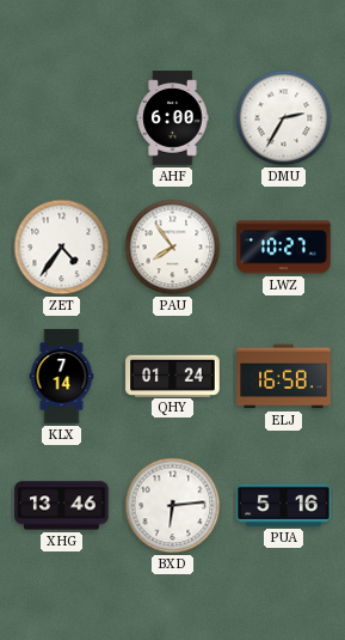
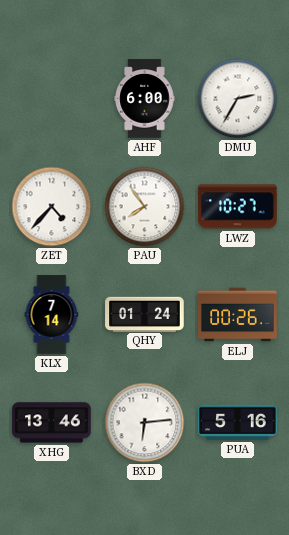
ZET: 4:36 -> 4:37 (52, 207)
ELJ: 16:58 -> 00:26 (238, 315)
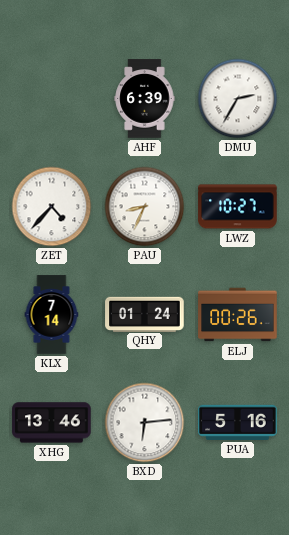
AHF: 6:00 -> 6:39 (145, 99)
PAU: 7:54 -> 8:34 (145, 207)
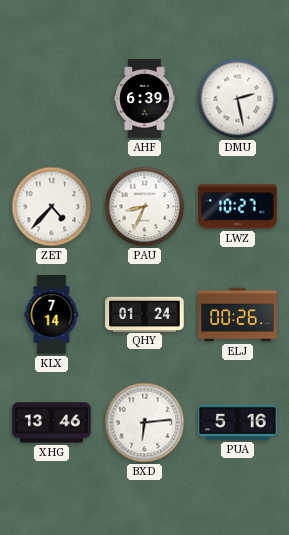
DMU: 2:35 -> 2:28 (238, 99)
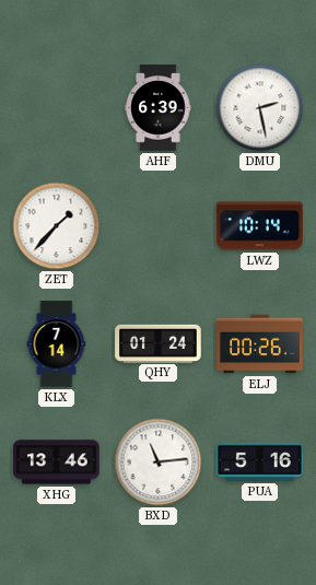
ZET: 4:37 -> 1:37 (57, 226)
PAU: 8:34 -> none (145, 207)
LWZ: 10:27 -> 10:14 (260, 226)
BXD: 6:14 -> 11:14 (159, 463)
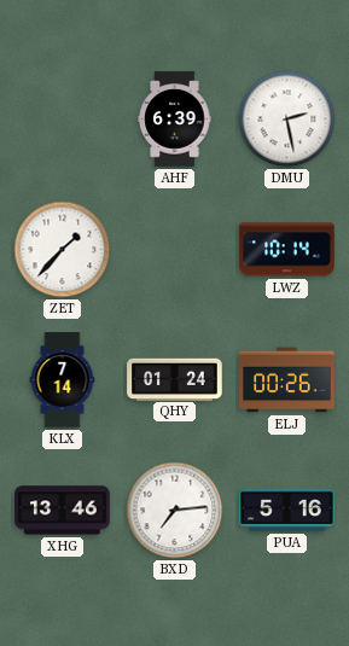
BXD: 11:14 -> 7:14 (175, 511)
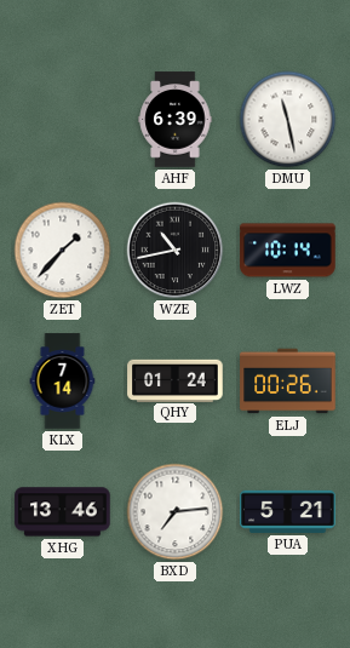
DMU: 2:28 -> 11:28 (288, 120)
WZE: none -> 10:43 (176, 251)
PUA: 5:16 -> 5:21 (288, 511)
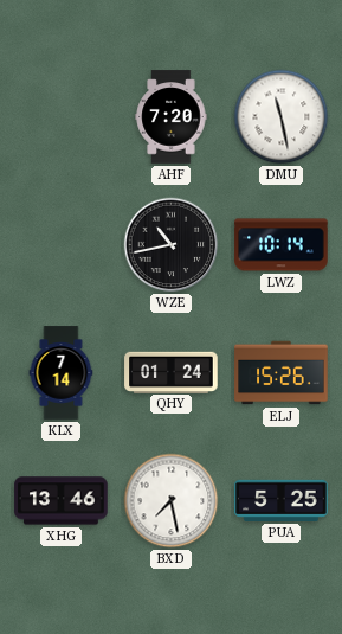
AHF: 6:39 -> 7:20 (172, 117)
ZET: 1:37 -> none (63, 251)
ELJ: 00:26 -> 15:26 (282, 373)
BXD: 7:14 -> 7:28 (172, 501)
PUA: 5:21 -> 5:25 (282, 500)
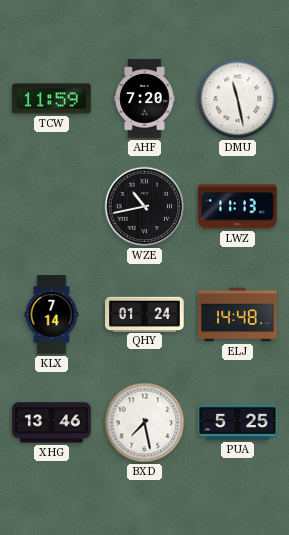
TCW: none -> 11:59 (52, 99)
LWZ: 10:14 -> 11:13 (238, 207)
ELJ: 15:26 -> 14:48 (238, 315)
